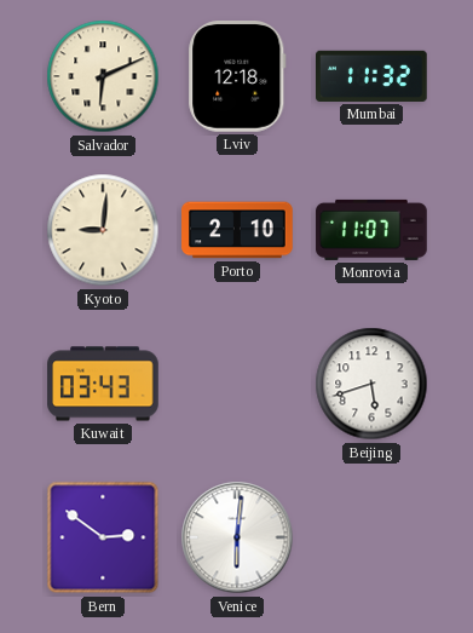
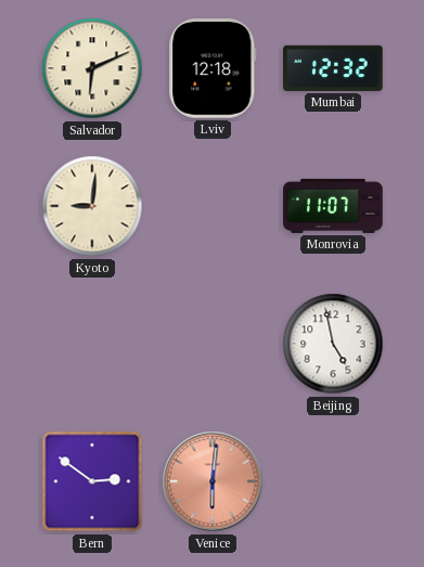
Mumbai: 11:32 -> 12:32 (333, 68)
Porto: 2:10 -> none (237, 230)
Kuwait: 03:43 -> none (103, 384)
Beijing: 5:42 -> 4:58 (333, 344)
Venice dial: white -> salmon (213, 481)
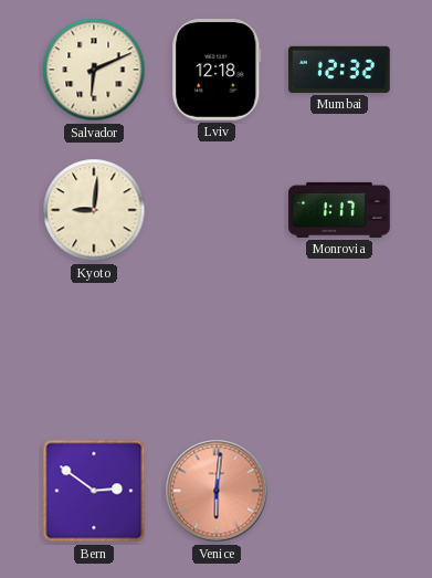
Monrovia: 11:07 -> 1:17 (339, 210)
Beijing: 4:58 -> none (333, 344)
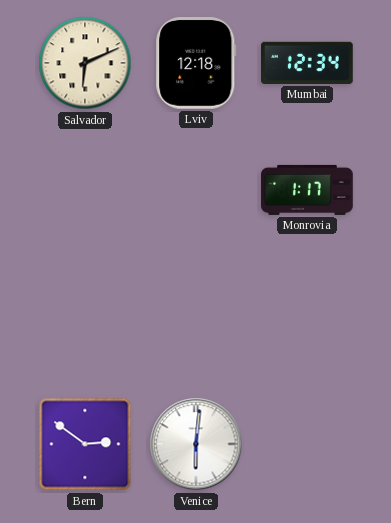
Mumbai: 12:32 -> 12:34 (307, 63)
Kyoto: 9:01 -> none (94, 210)
Venice dial: salmon -> white (196, 444)
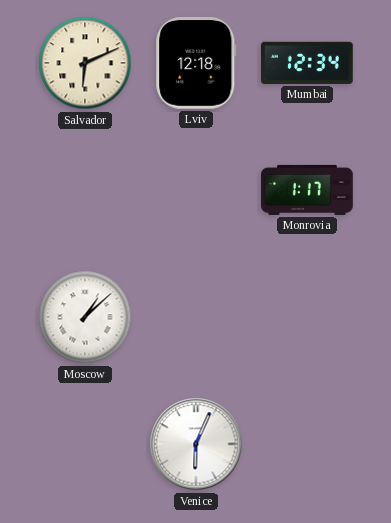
Moscow: none -> 1:08 (85, 317)
Bern: 2:51 -> none (85, 444)
Venice: 6:01 -> 6:04 (196, 444)
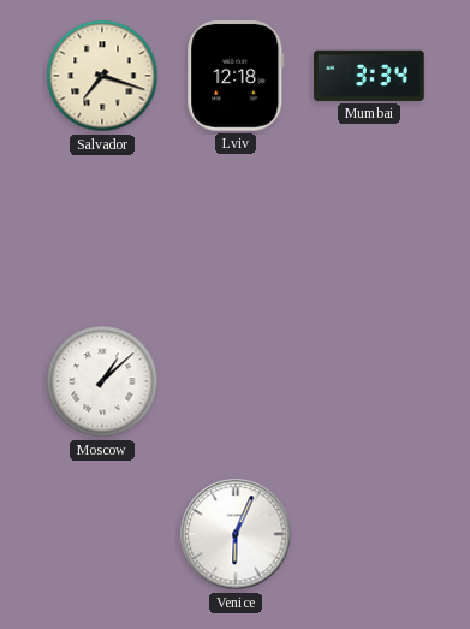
Salvador: 6:11 -> 7:18 (102, 76)
Mumbai: 12:34 -> 3:34 (369, 76)
Monrovia: 1:17 -> none (307, 190)
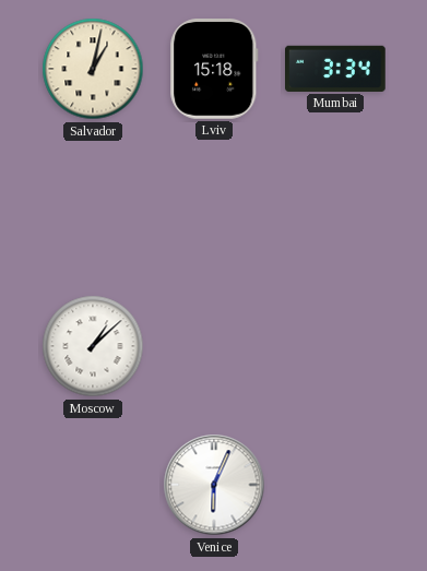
Salvador: 7:18 -> 1:02 (93, 69)
Lviv: 12:18 -> 15:18 (214, 70)
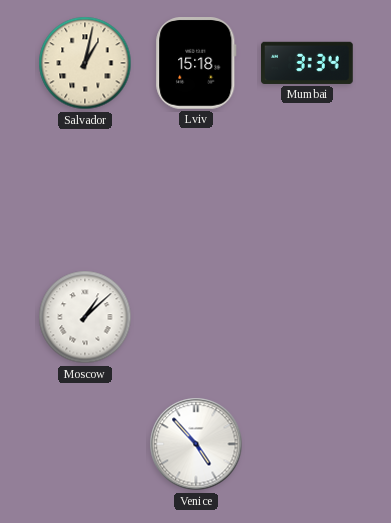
Venice: 6:04 -> 4:53 (196, 444)
